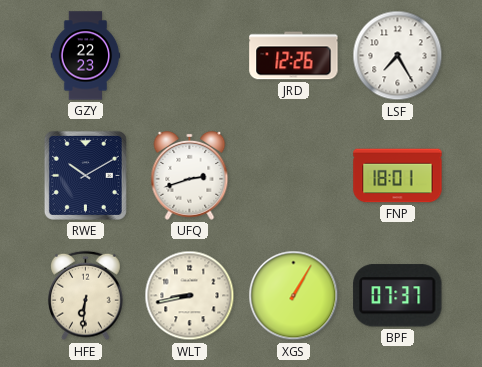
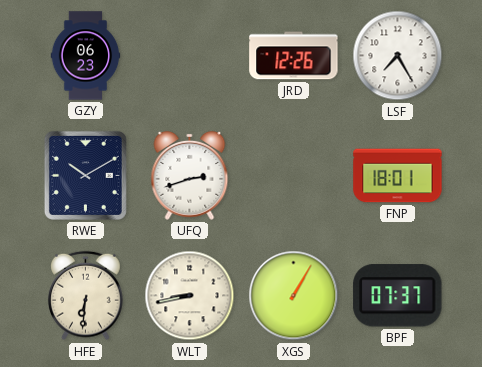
GZY: 22:23 -> 06:23 (86, 56)
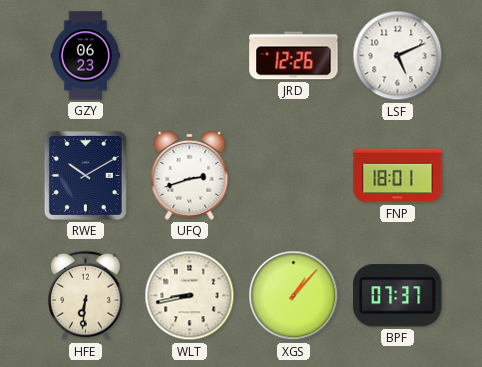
LSF: 7:25 -> 5:11 (398, 56)
XGS: 1:05 -> 1:07 (294, 296)
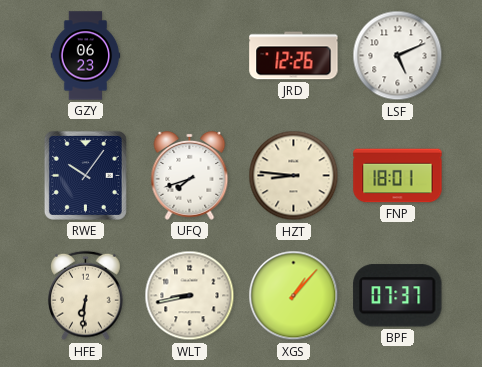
RWE: 10:10 -> 10:06 (85, 175)
UFQ: 2:42 -> 7:42 (190, 175)
HZT: none -> 8:46 (294, 176)
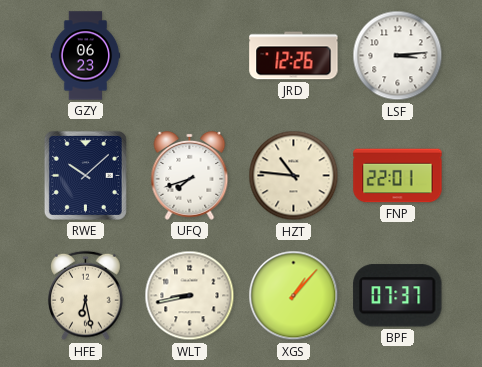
LSF: 5:11 -> 3:14 (398, 56)
RWE: 10:06 -> 10:08 (85, 175)
HZT: 8:46 -> 10:46 (294, 176)
FNP: 18:01 -> 22:01 (398, 176)
HFE: 6:31 -> 6:28 (86, 296)
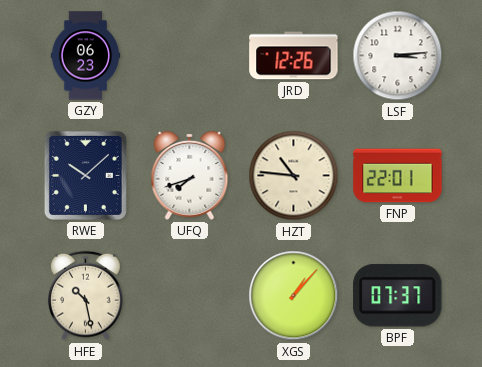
HFE: 6:28 -> 10:28 (86, 296)
WLT: 8:43 -> none (190, 296)
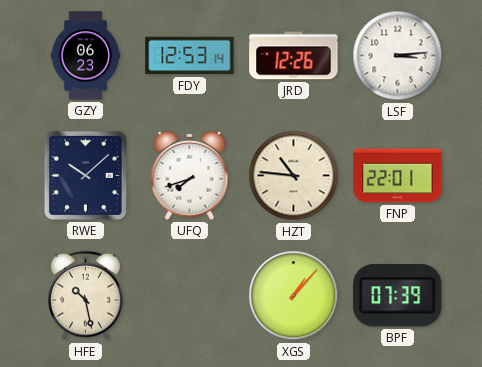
FDY: none -> 12:53 (190, 56)
BPF: 07:37 -> 07:39 (398, 296)
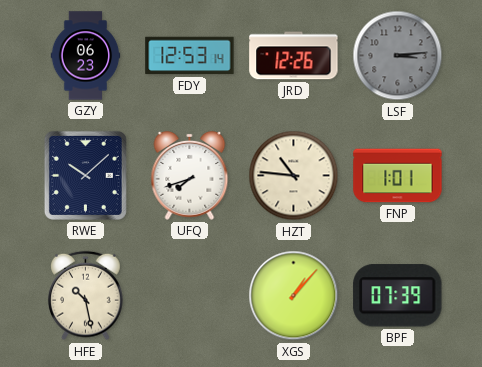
LSF dial: white -> grey (398, 56)
FNP: 22:01 -> 1:01 (398, 176)
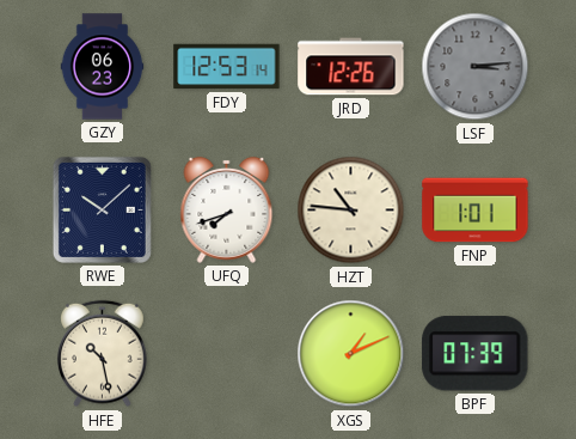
XGS: 1:07 -> 1:11 (351, 354)
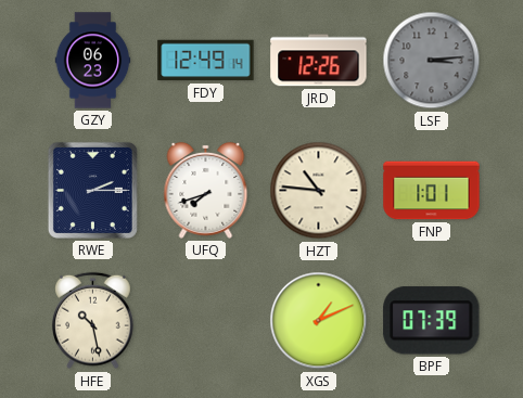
FDY: 12:53 -> 12:49 (206, 61)
RWE: 10:08 -> 2:15 (92, 190)
